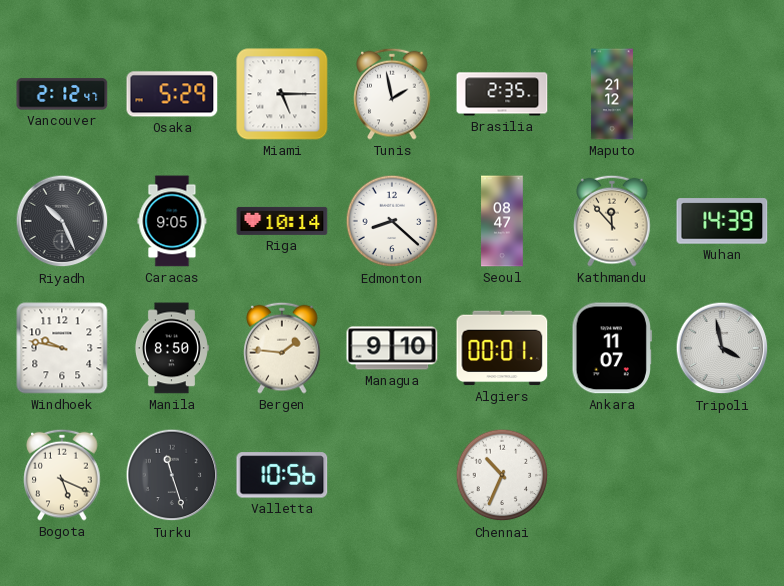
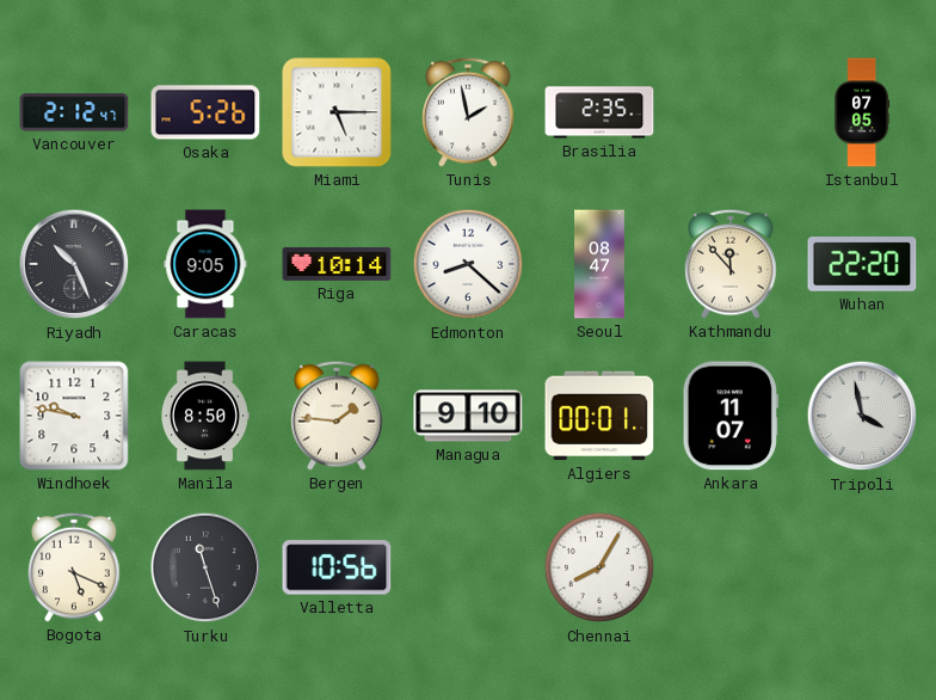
Osaka: 5:29 -> 5:26 (205, 112)
Maputo: 21:12 -> none (612, 94)
Istanbul: none -> 07:05 (862, 112)
Wuhan: 14:39 -> 22:20 (862, 264)
Chennai: 10:34 -> 8:05 (599, 567)
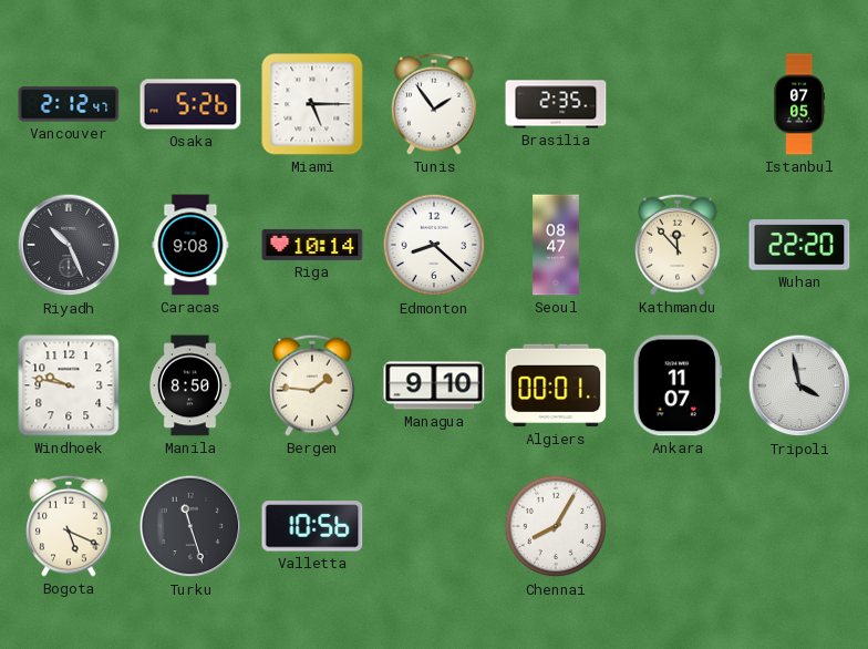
Tunis: 1:58 -> 1:54 (434, 104)
Caracas: 9:05 -> 9:08 (190, 245)
